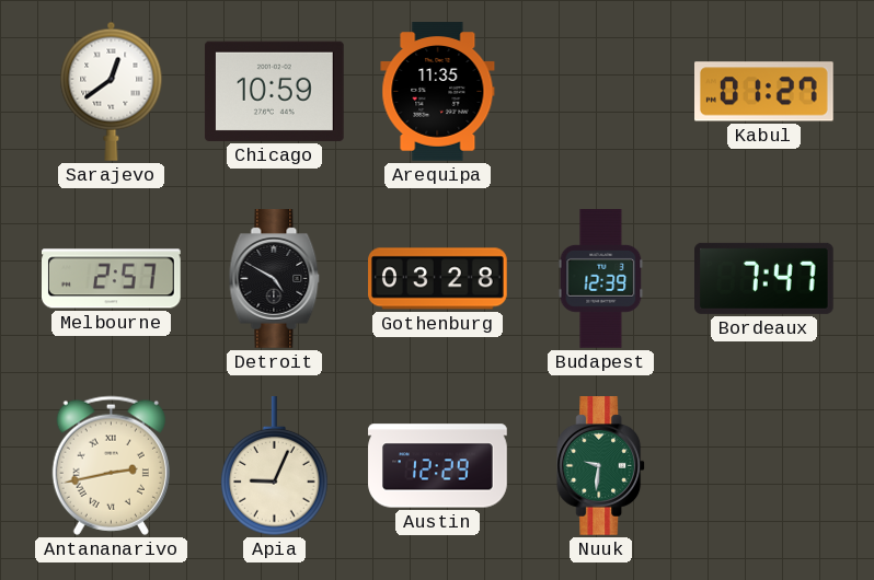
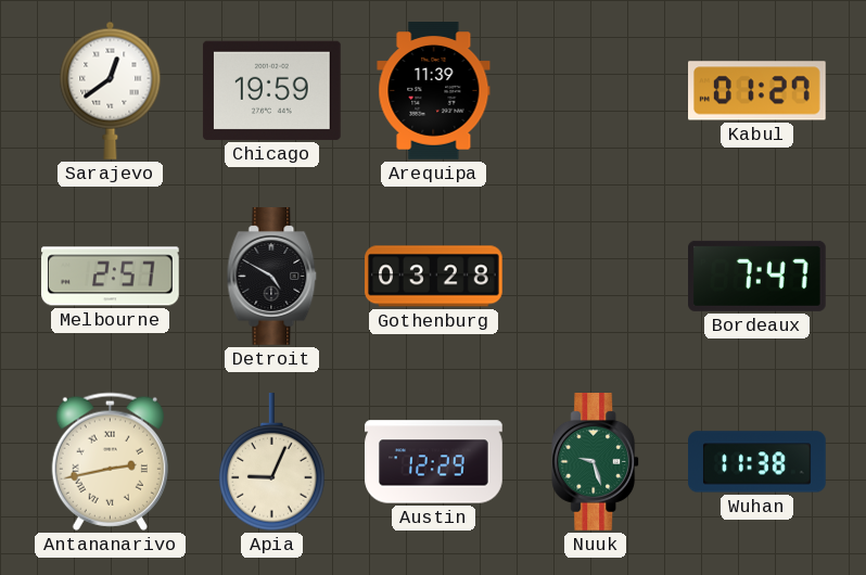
Chicago: 10:59 -> 19:59 (271, 90)
Arequipa: 11:35 -> 11:39 (434, 91)
Budapest: 12:39 -> none (601, 279)
Nuuk: 9:31 -> 9:27 (596, 462)
Wuhan: none -> 11:38 (757, 462)
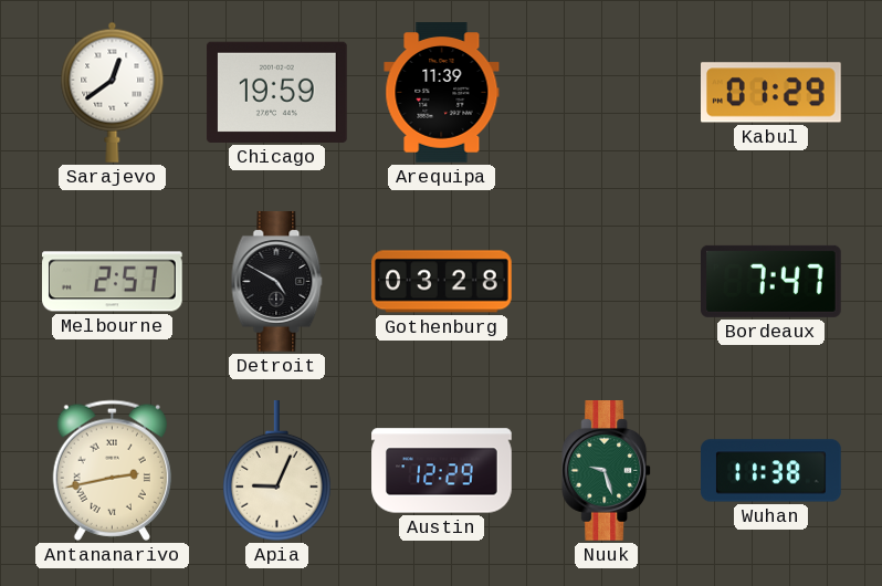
Kabul: 01:27 -> 01:29 (771, 93)
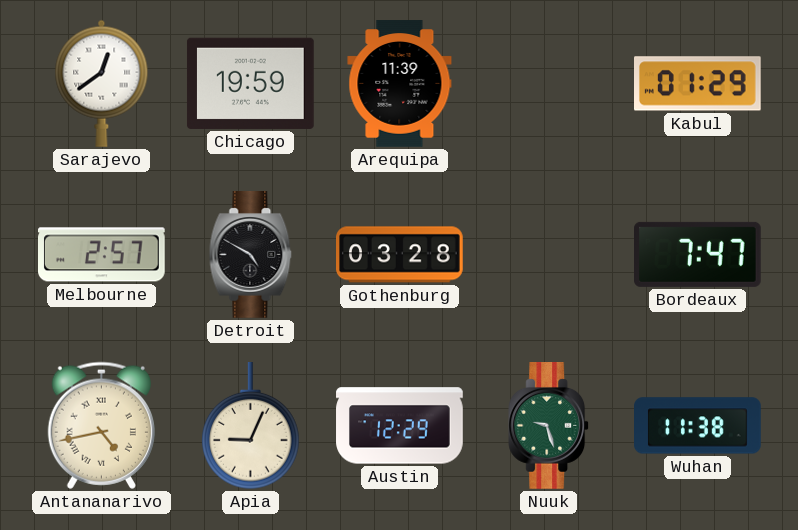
Antananarivo: 2:43 -> 4:43 (101, 425)
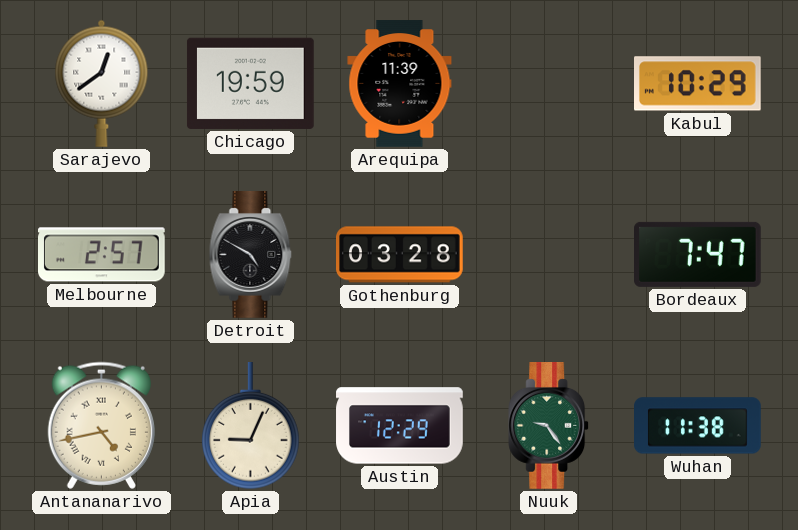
Kabul: 01:29 -> 10:29 (698, 84)
Nuuk: 9:27 -> 9:24 (549, 426)
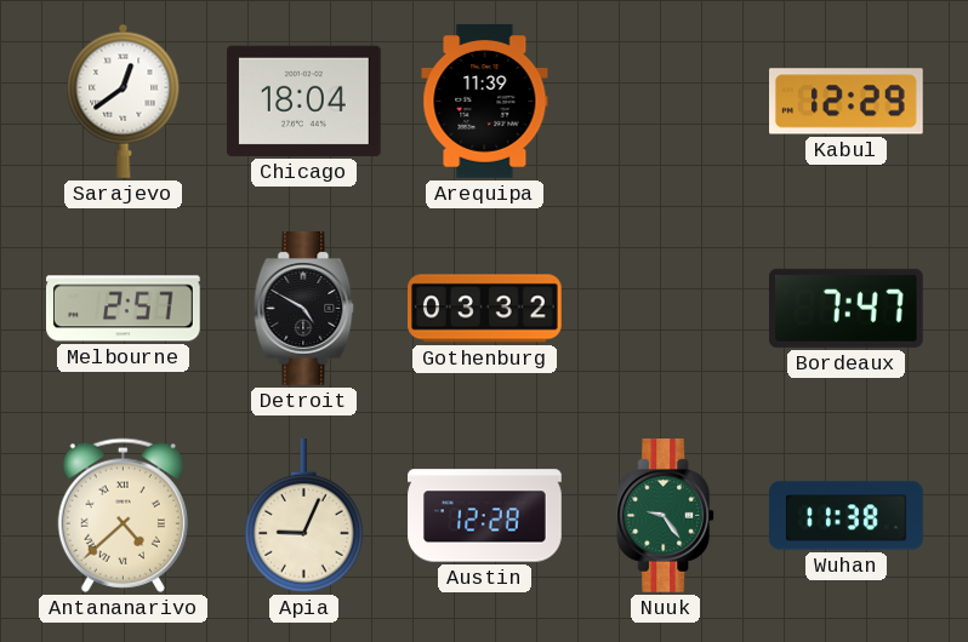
Chicago: 19:59 -> 18:04 (303, 101)
Kabul: 10:29 -> 12:29 (847, 102)
Gothenburg: 03:28 -> 03:32 (485, 309)
Antananarivo: 4:43 -> 4:38 (123, 515)
Austin: 12:29 -> 12:28 (485, 516)
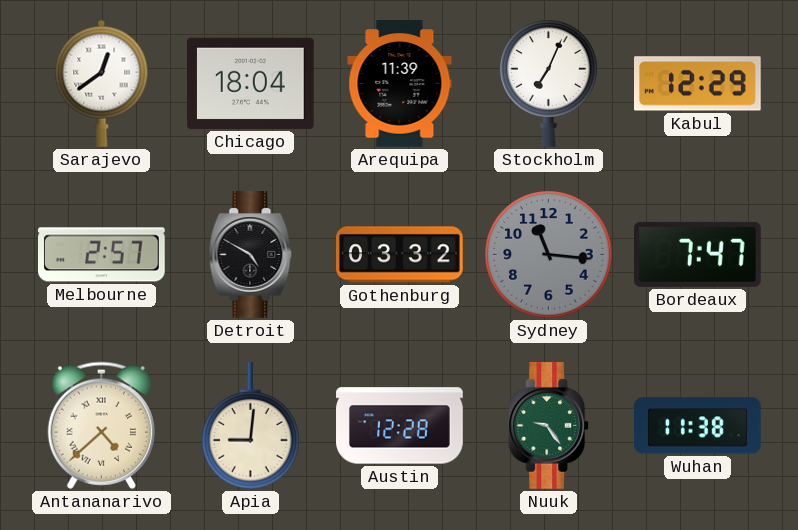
Stockholm: none -> 7:04 (549, 83)
Sydney: none -> 11:16 (549, 255)
Apia: 9:04 -> 9:01 (251, 427)
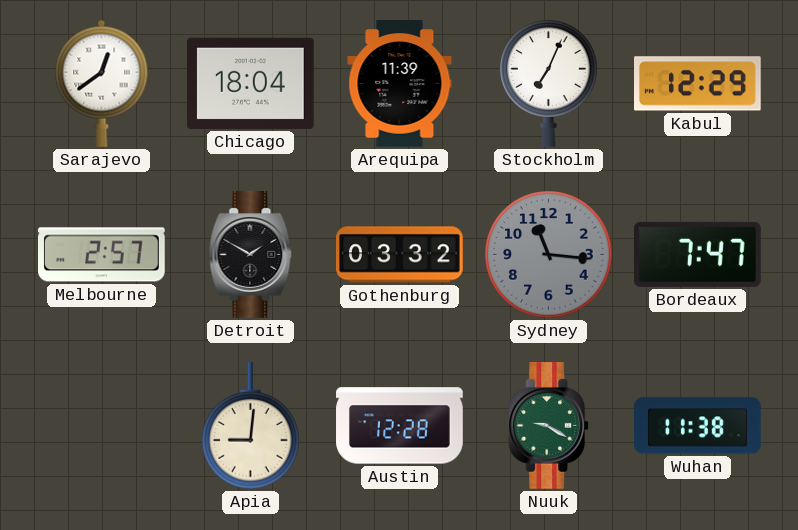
Detroit: 4:50 -> 1:50 (251, 255)
Antananarivo: 4:38 -> none (101, 425)
Nuuk: 9:24 -> 9:20 (549, 426)
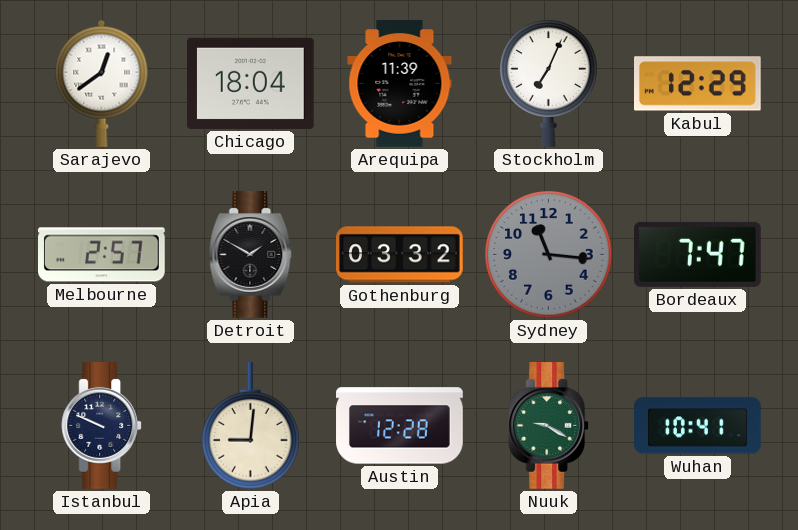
Istanbul: none -> 9:49 (102, 426)
Wuhan: 11:38 -> 10:41 (698, 426)
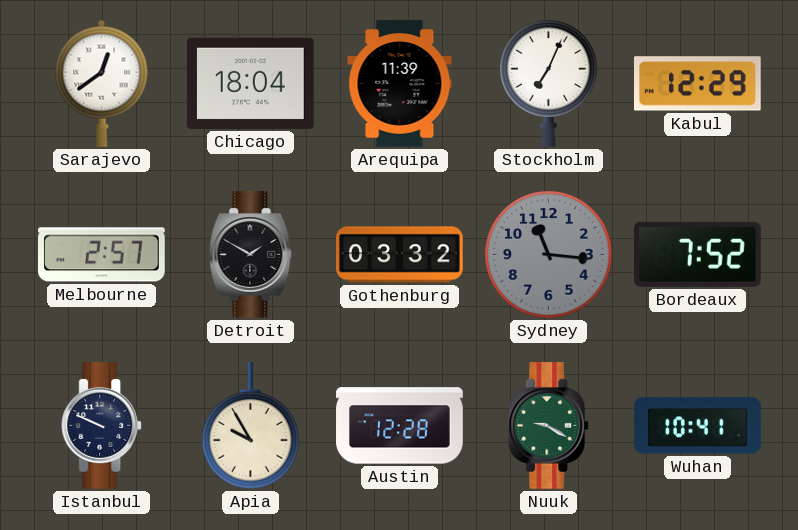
Bordeaux: 7:47 -> 7:52 (698, 254)
Apia: 9:01 -> 9:55 (251, 427)
